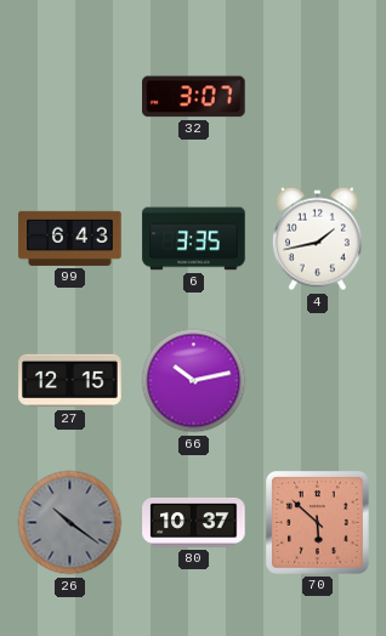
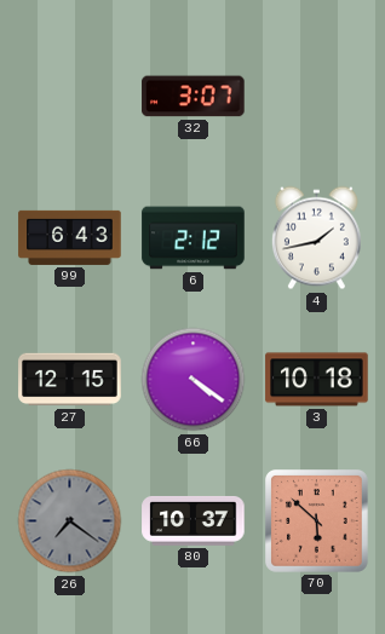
6: 3:35 -> 2:12 (194, 238)
66: 10:13 -> 4:21 (194, 380)
3: none -> 10:18 (317, 380)
26: 10:21 -> 7:21 (70, 521)
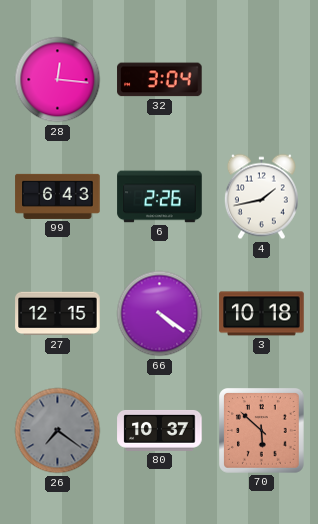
28: none -> 12:16 (58, 80)
32: 3:07 -> 3:04 (160, 80)
6: 2:12 -> 2:26 (160, 197)
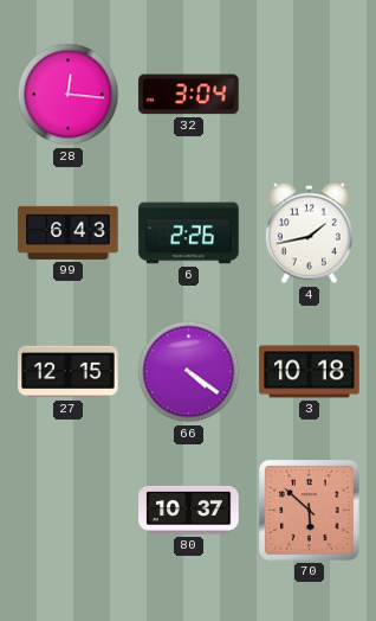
26: 7:21 -> none (58, 431)
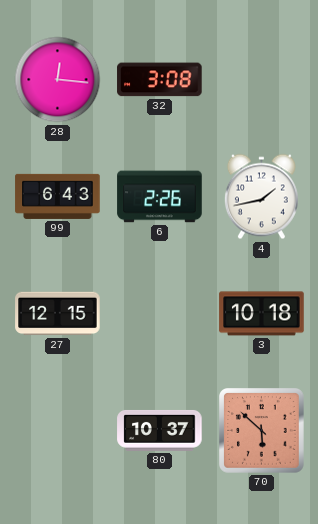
32: 3:04 -> 3:08 (160, 80)
66: 4:21 -> none (189, 372)
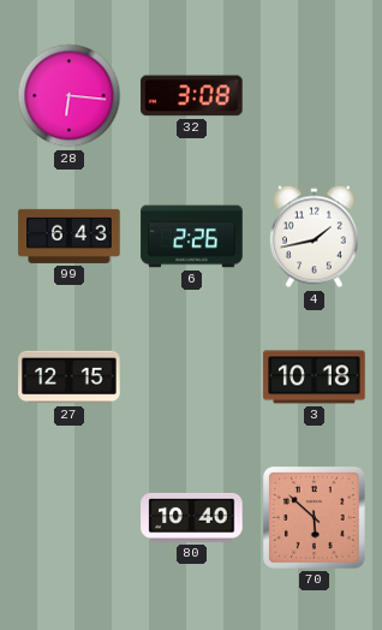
28: 12:16 -> 6:16 (70, 96)
80: 10:37 -> 10:40 (192, 517)
